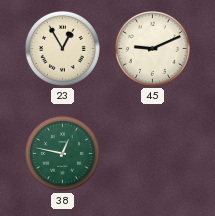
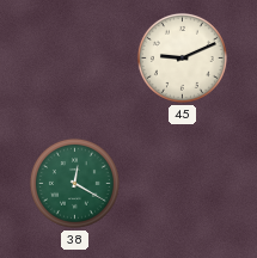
23: 12:55 -> none (62, 48)
38: 12:47 -> 12:20 (74, 183)
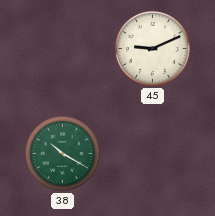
38: 12:20 -> 10:20 (62, 153)
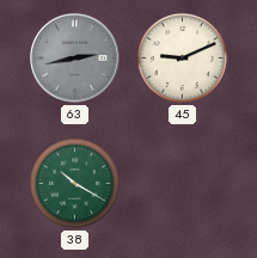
63: none -> 2:43 (75, 59)
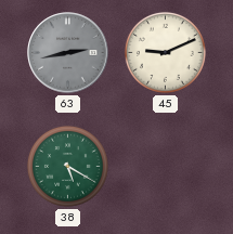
38: 10:20 -> 5:20 (67, 166)
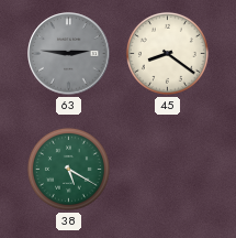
63: 2:43 -> 2:46 (69, 54)
45: 9:11 -> 8:21 (167, 53)
